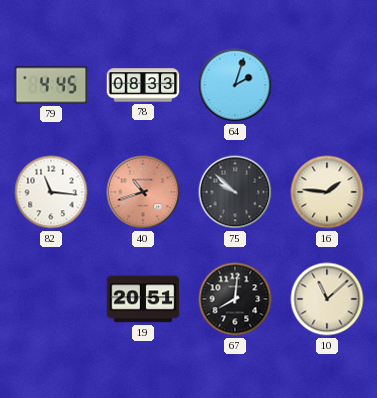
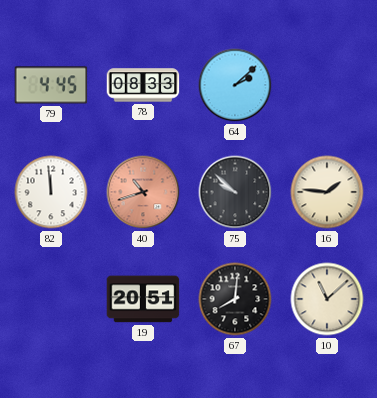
64: 2:03 -> 2:08 (235, 85)
82: 11:16 -> 11:59 (51, 192)
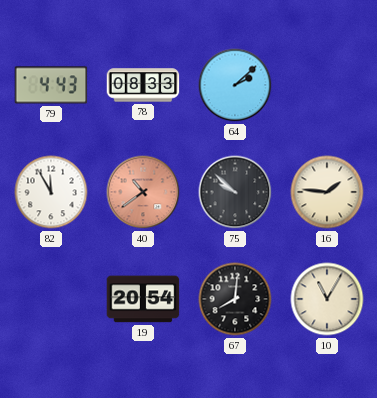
79: 4:45 -> 4:43 (51, 85)
82: 11:59 -> 11:55 (51, 192)
40: 10:42 -> 10:39 (143, 192)
19: 20:51 -> 20:54 (143, 299)
10: 11:08 -> 11:05 (327, 299)
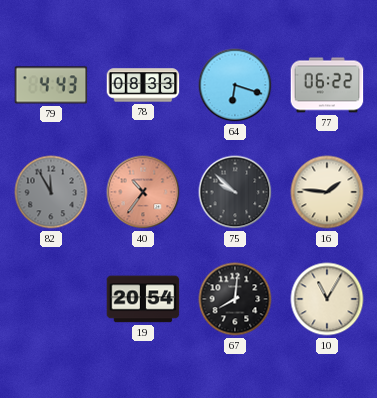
64: 2:08 -> 6:18 (235, 85)
77: none -> 06:22 (327, 85)
82 dial: white -> grey (51, 192)
40: 10:39 -> 10:36 (143, 192)
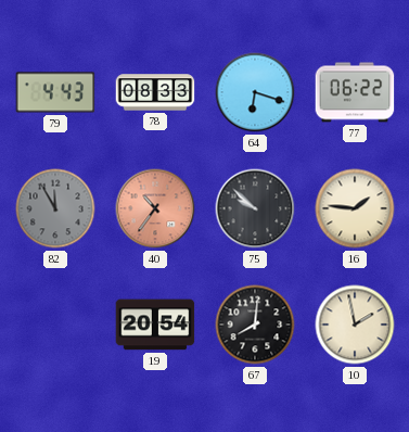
10: 11:05 -> 1:58 (355, 325)
